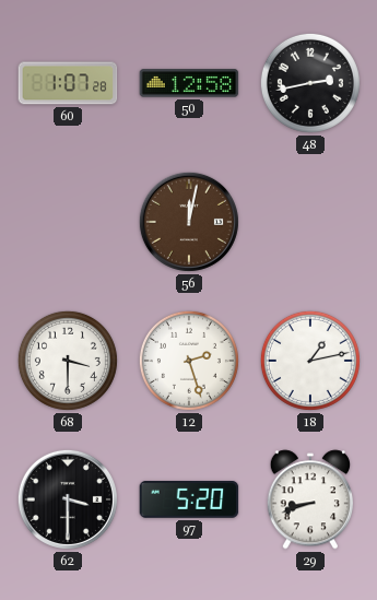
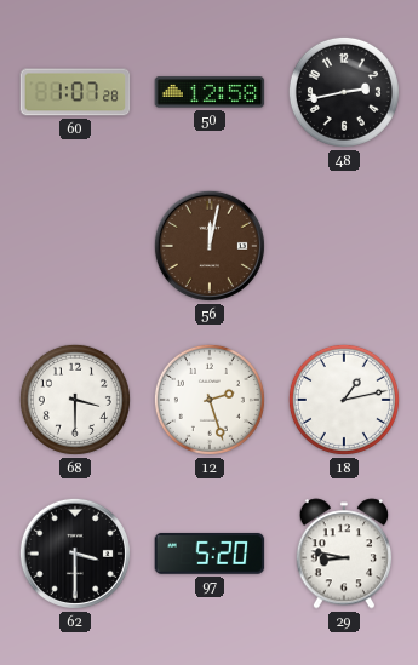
29: 8:42 -> 8:47 (343, 554)
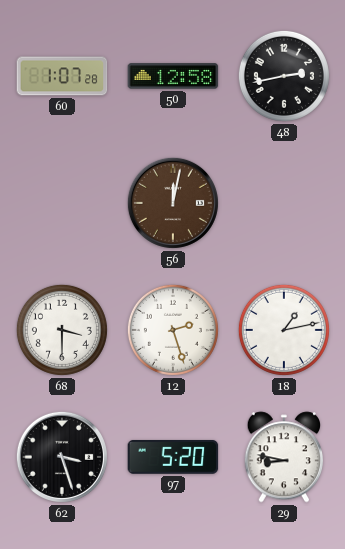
62: 3:30 -> 3:27 (62, 457)
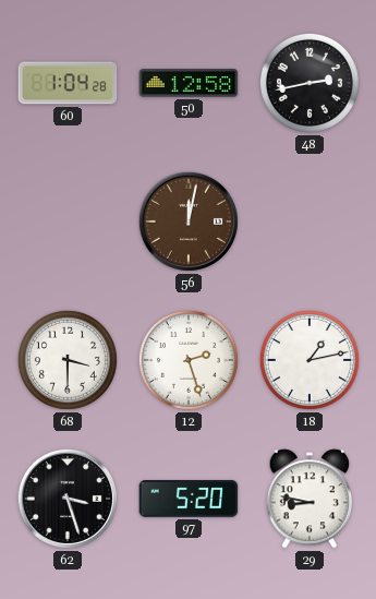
60: 1:07 -> 1:04 (68, 83)
